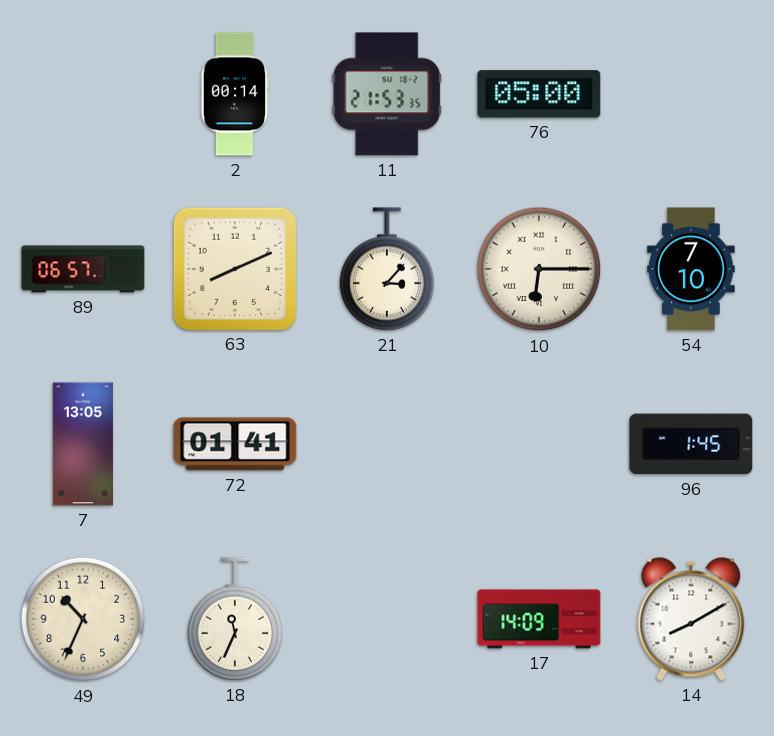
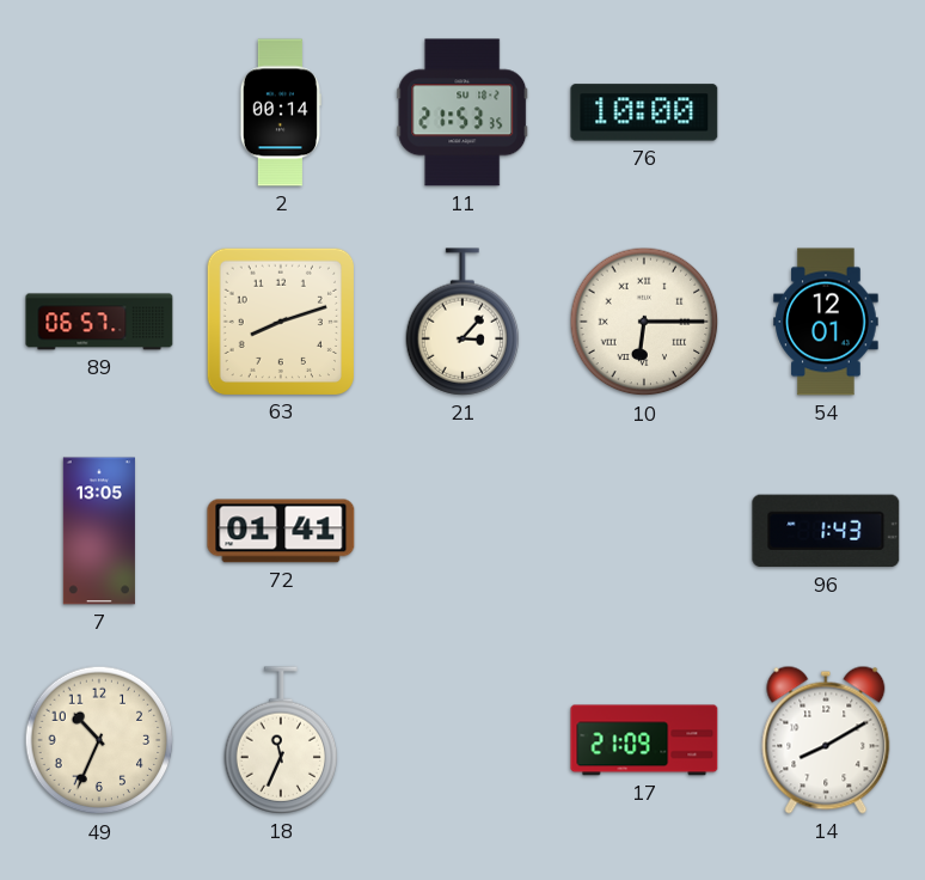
76: 05:00 -> 10:00 (644, 112)
63: 8:11 -> 8:12 (280, 320)
54: 7:10 -> 12:01 (826, 322)
96: 1:45 -> 1:43 (826, 531)
17: 14:09 -> 21:09 (644, 740)
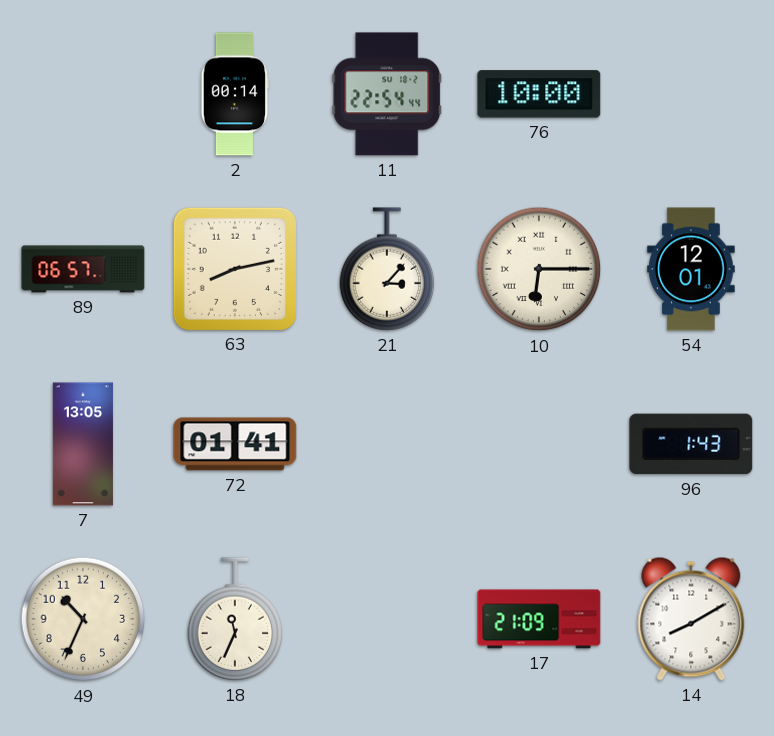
11: 21:53 -> 22:54 (387, 94)
63: 8:12 -> 8:13 (234, 268)
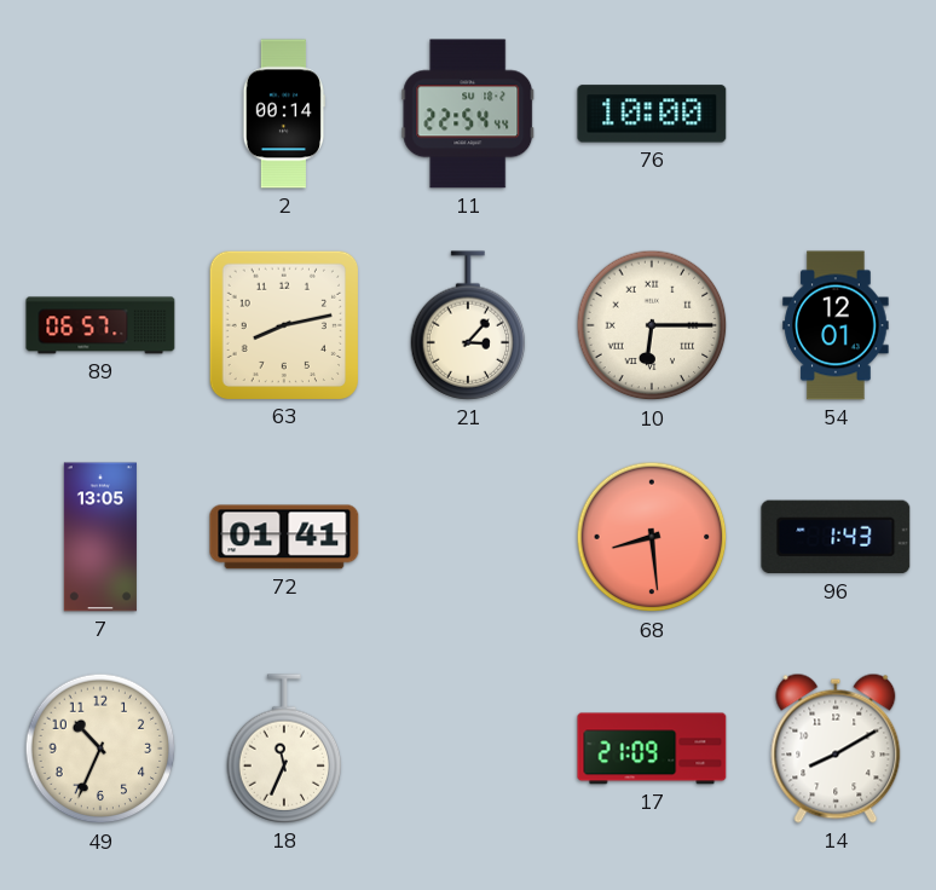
68: none -> 8:29 (652, 537)
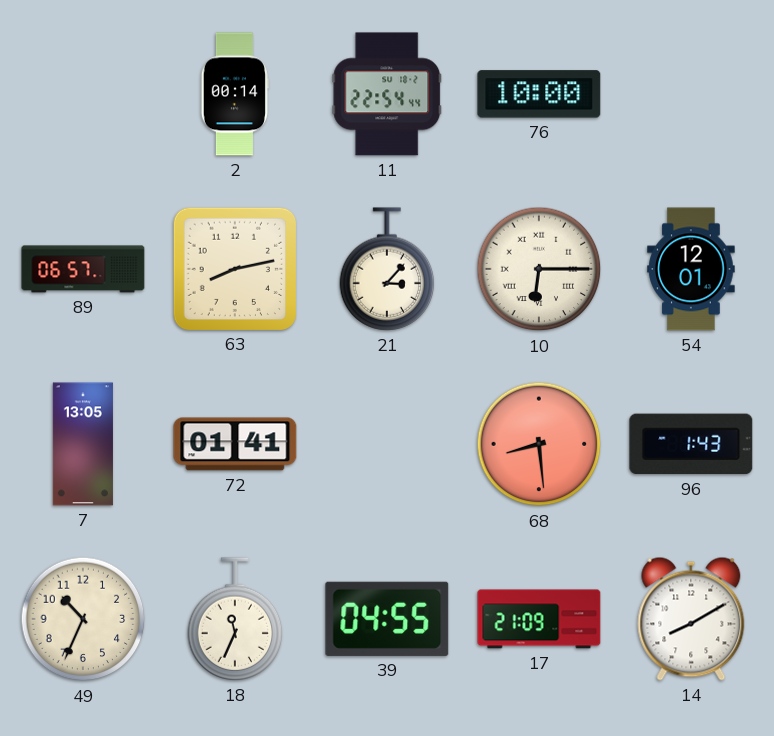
39: none -> 04:55 (387, 619)
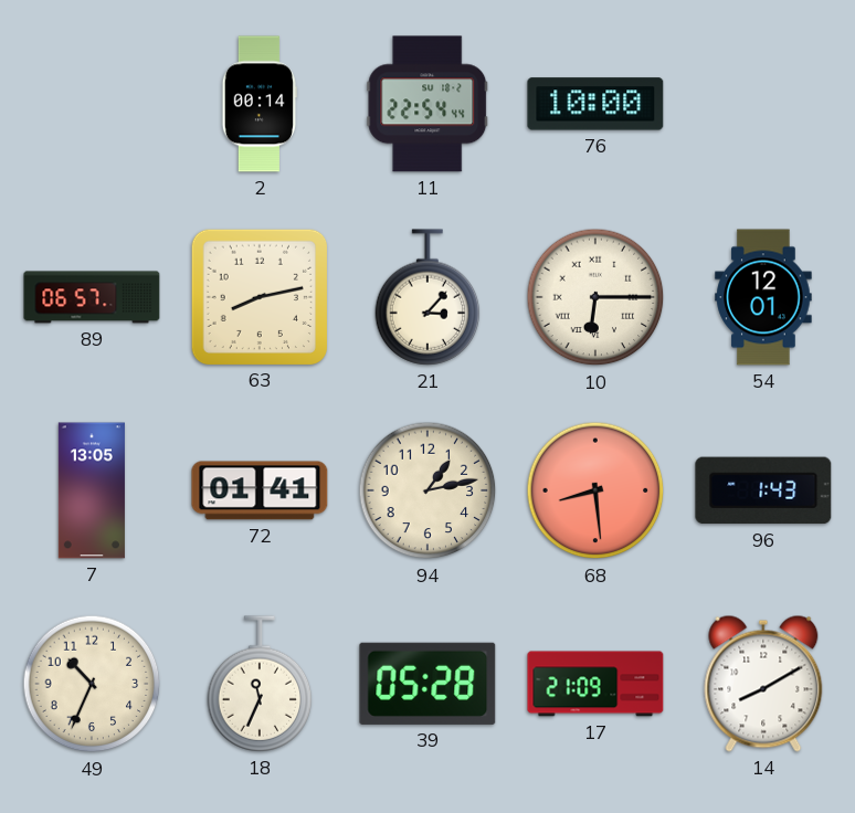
94: none -> 1:13 (427, 490)
39: 04:55 -> 05:28 (427, 684)
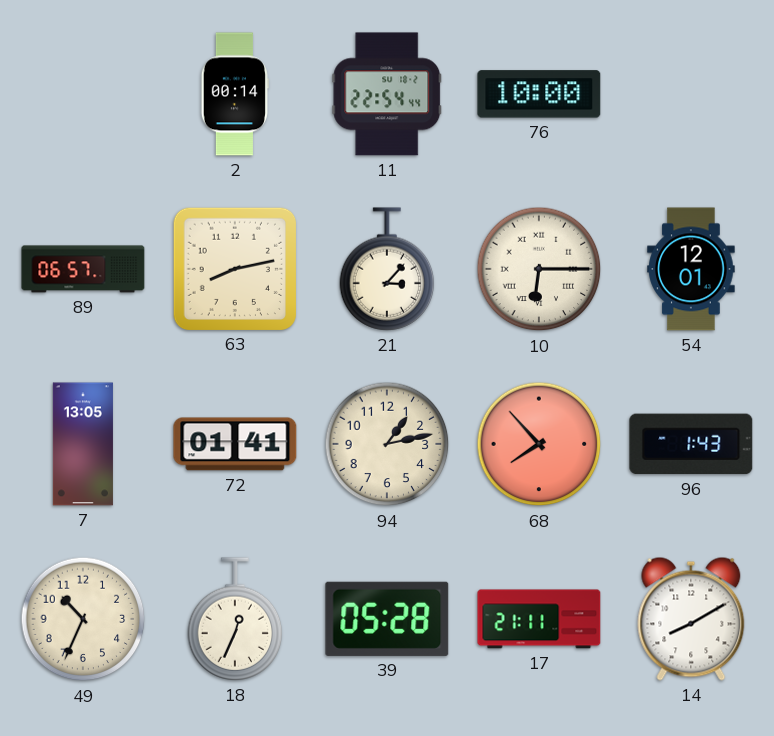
68: 8:29 -> 7:53 (539, 444)
18: 11:34 -> 12:34 (235, 619)
17: 21:09 -> 21:11 (539, 619)
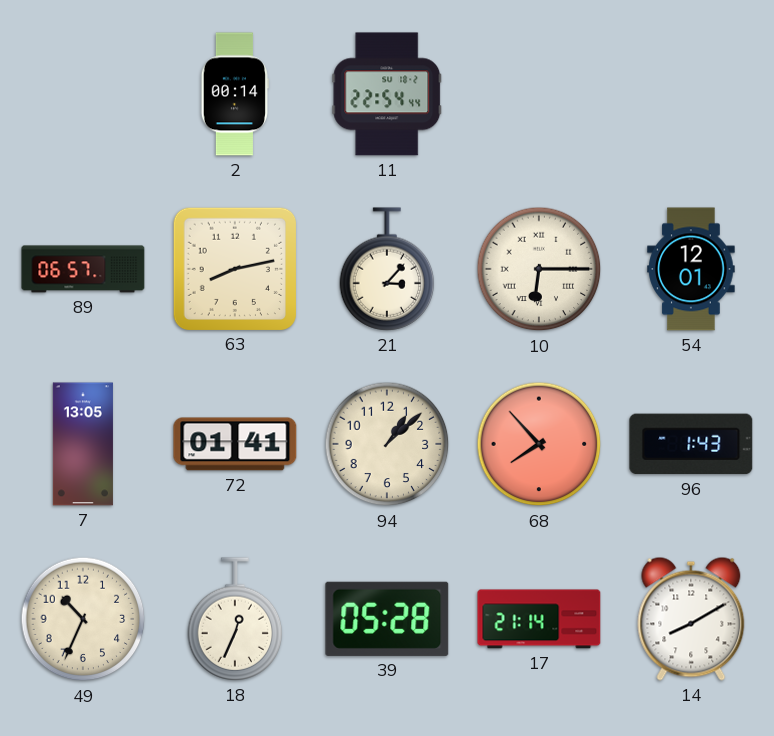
76: 10:00 -> none (539, 94)
94: 1:13 -> 1:08 (387, 444)
17: 21:11 -> 21:14 (539, 619)
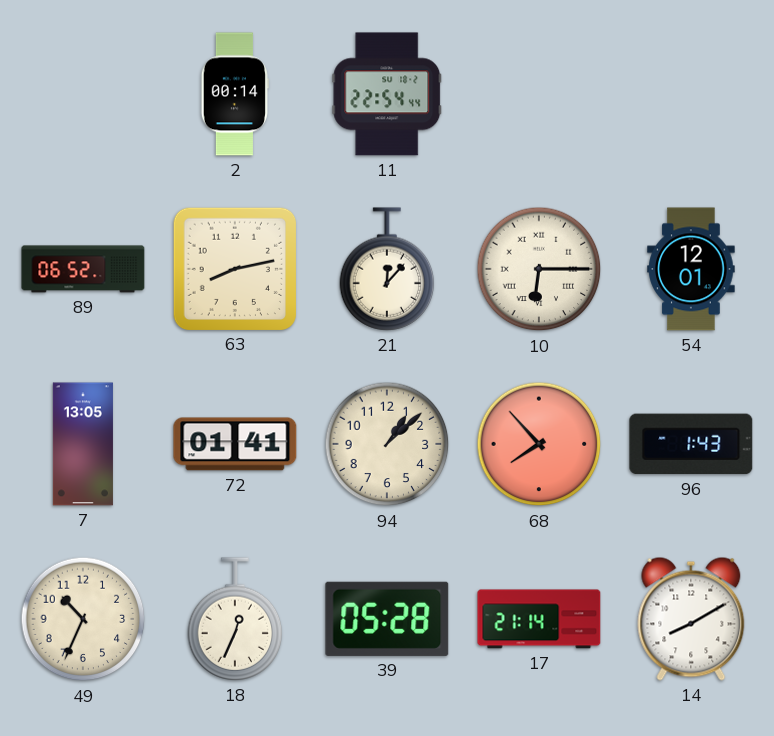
89: 06:57 -> 06:52 (83, 269)
21: 3:07 -> 12:07 (387, 269)
